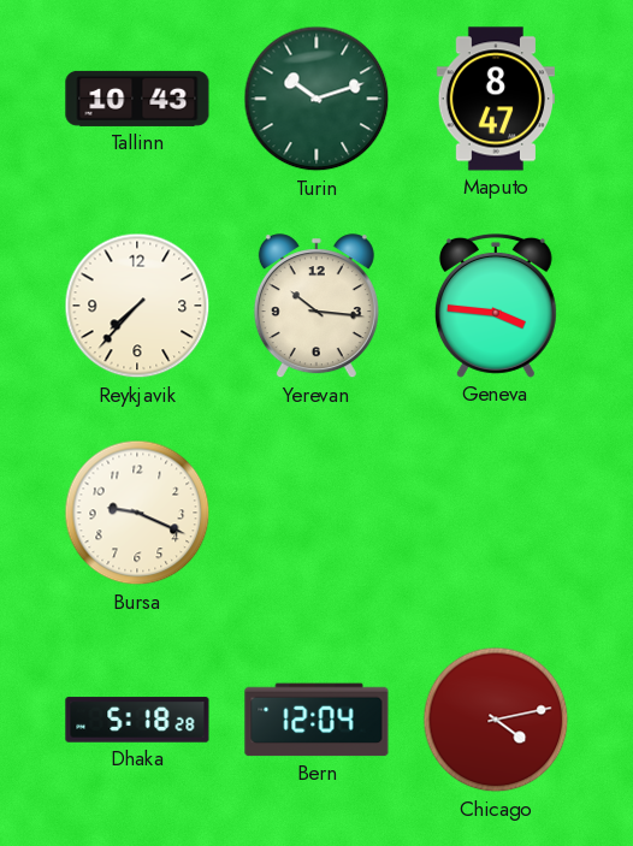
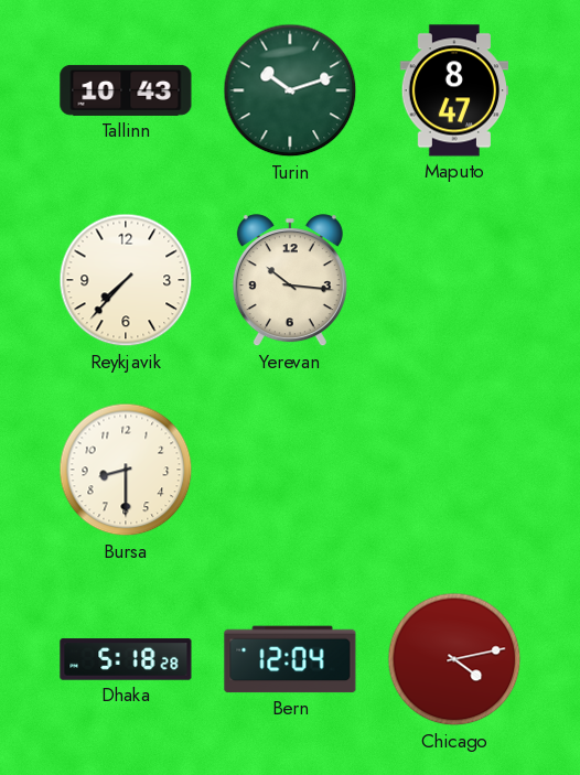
Geneva: 3:46 -> none (496, 306)
Bursa: 9:19 -> 8:30 (126, 470)
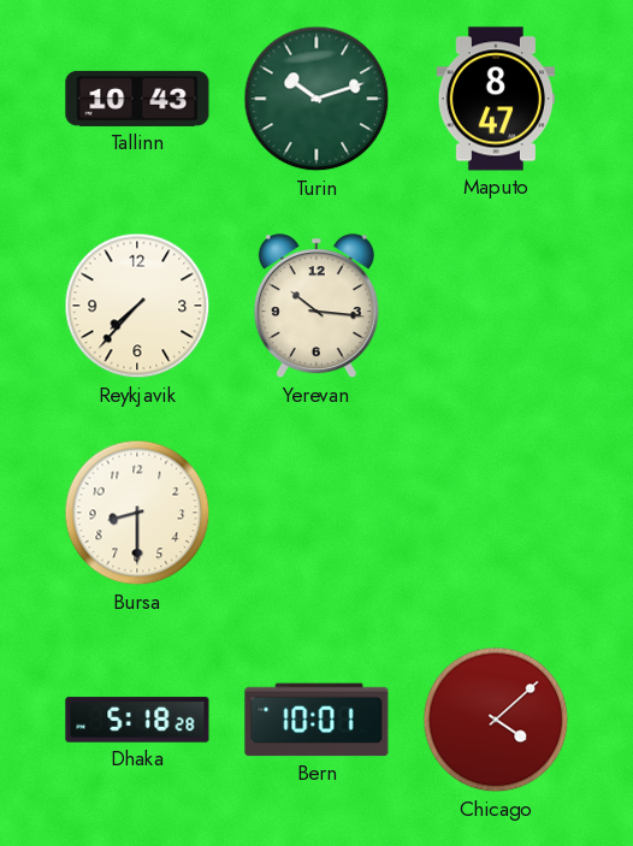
Bern: 12:04 -> 10:01 (316, 720)
Chicago: 4:13 -> 4:08 (496, 720)
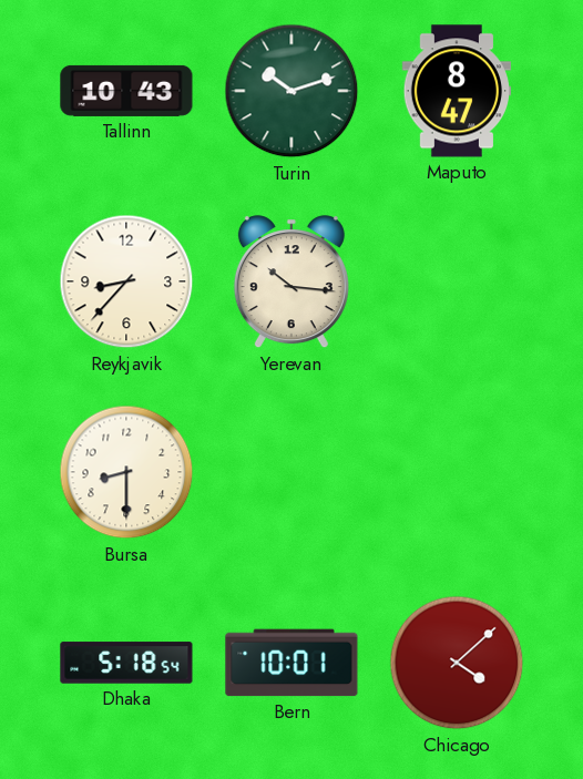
Reykjavik: 7:37 -> 8:37 (126, 281)
Dhaka: 5:18:28 -> 5:18:54 (126, 663)
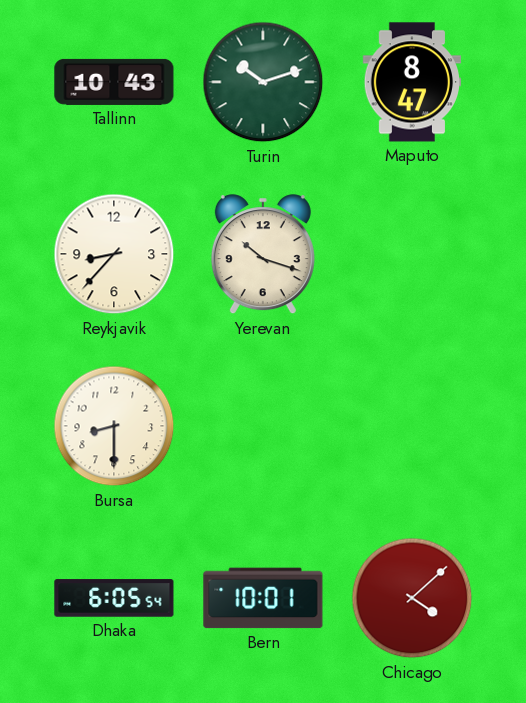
Yerevan: 10:16 -> 10:18 (263, 255)
Dhaka: 5:18 -> 6:05 (114, 598)
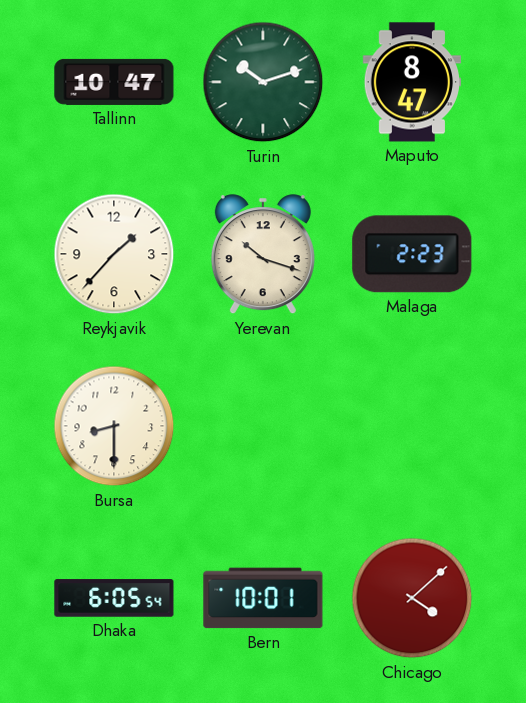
Tallinn: 10:43 -> 10:47 (114, 82)
Reykjavik: 8:37 -> 1:37 (114, 254)
Malaga: none -> 2:23 (412, 254)
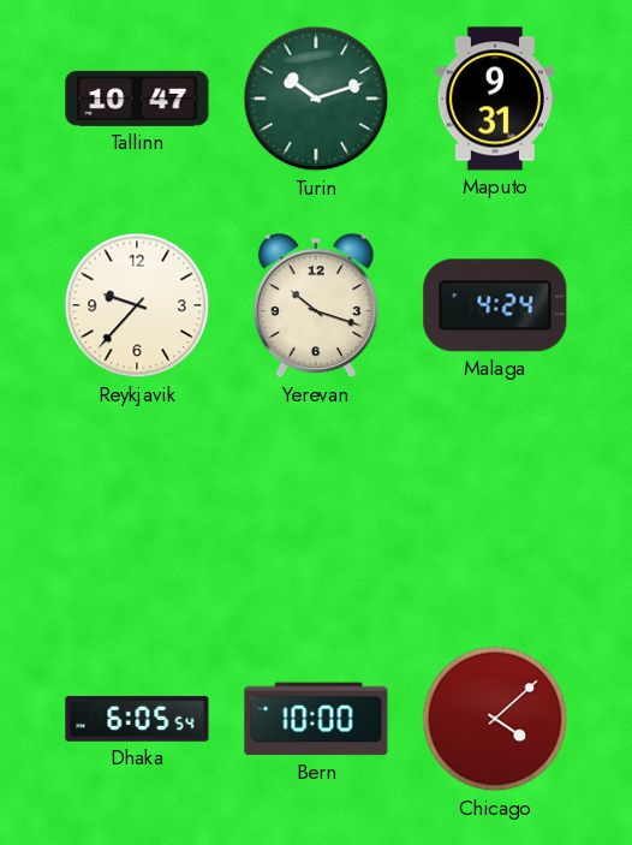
Maputo: 8:47 -> 9:31 (494, 99)
Reykjavik: 1:37 -> 9:37 (137, 305)
Malaga: 2:23 -> 4:24 (495, 305)
Bursa: 8:30 -> none (114, 426)
Bern: 10:01 -> 10:00 (316, 719)
